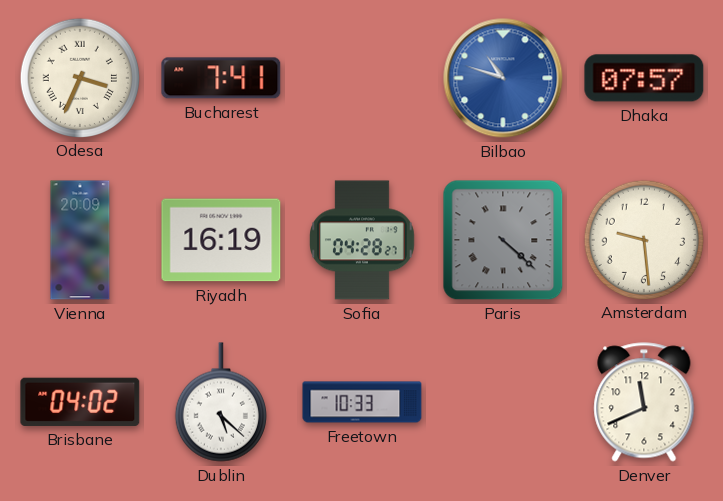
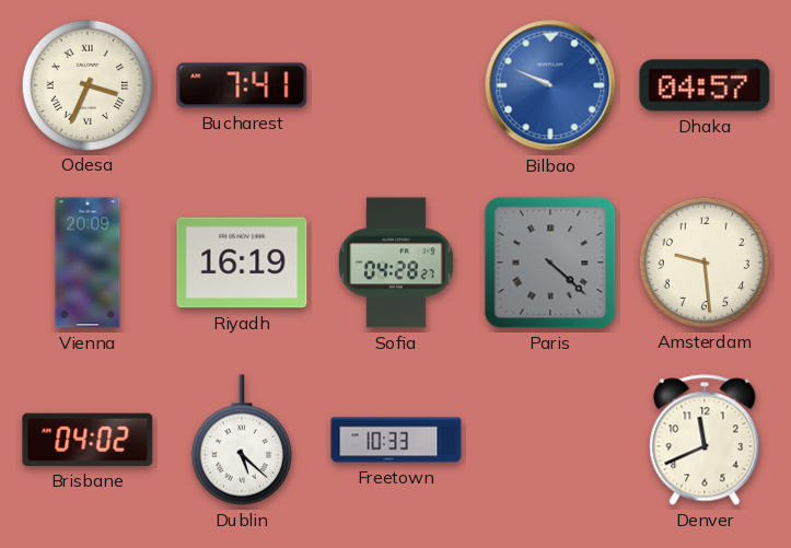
Bilbao: 10:48 -> 9:49 (550, 85)
Dhaka: 07:57 -> 04:57 (705, 85)
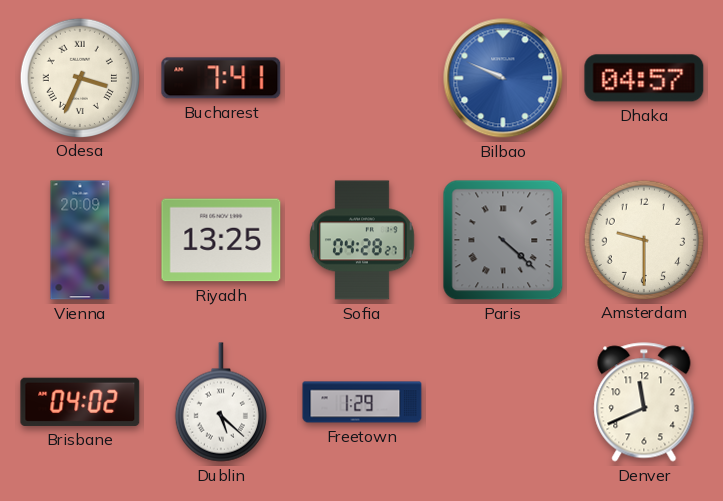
Riyadh: 16:19 -> 13:25 (221, 240)
Amsterdam: 9:29 -> 9:30 (643, 239)
Freetown: 10:33 -> 1:29 (362, 402)
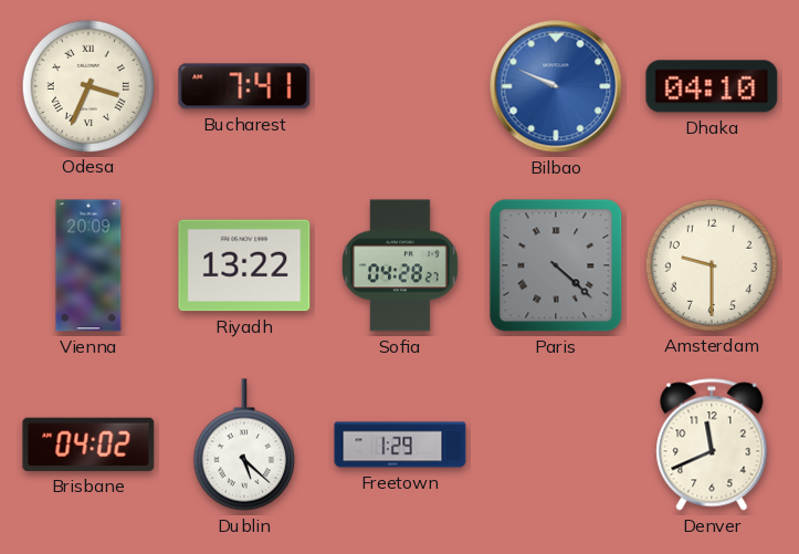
Dhaka: 04:57 -> 04:10 (712, 86)
Riyadh: 13:25 -> 13:22 (244, 265)
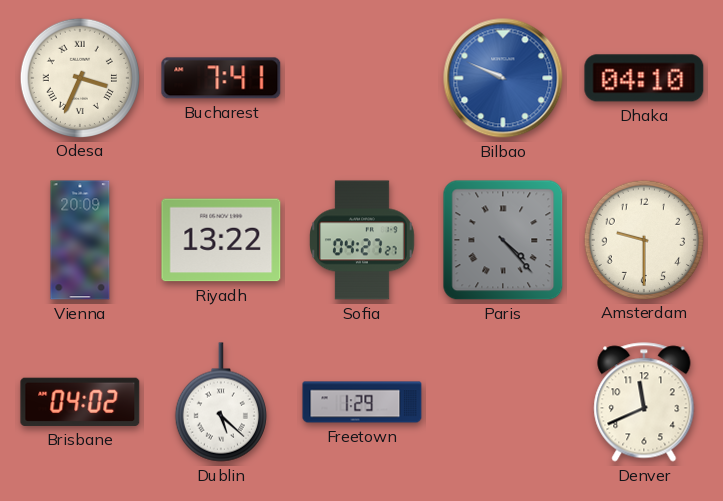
Sofia: 04:28 -> 04:27 (363, 240)
Paris: 4:22 -> 4:23 (503, 240)
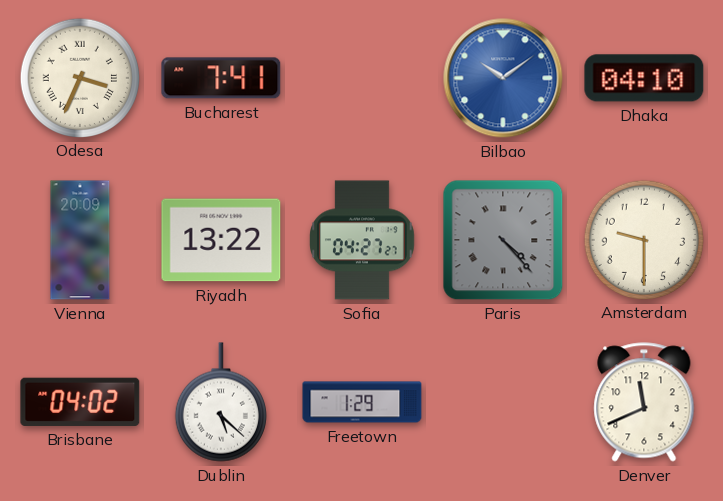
Bilbao: 9:49 -> 10:09 (503, 78)
